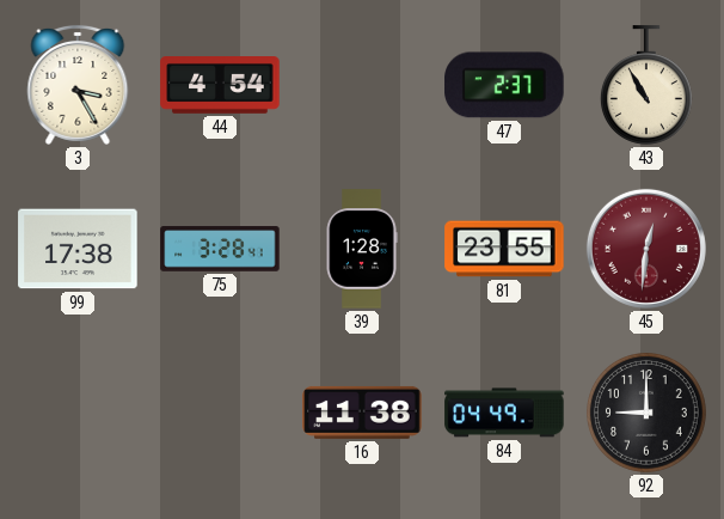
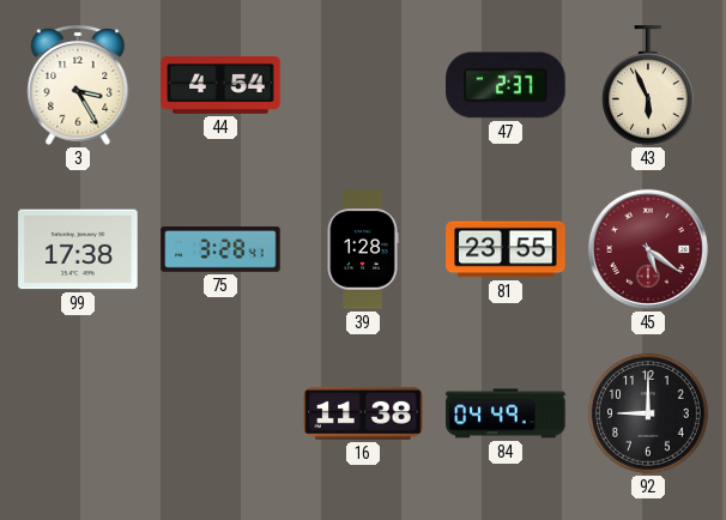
43: 10:55 -> 5:56 (648, 85)
45: 12:31 -> 5:21 (648, 249)
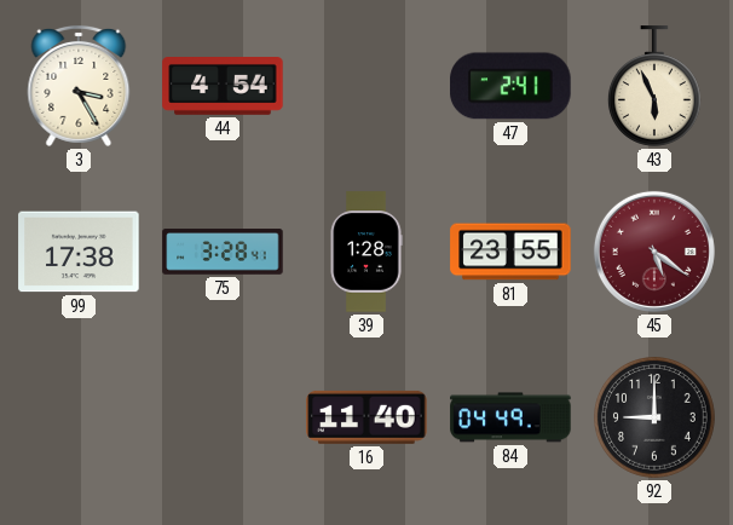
47: 2:37 -> 2:41 (510, 86)
16: 11:38 -> 11:40 (366, 417)
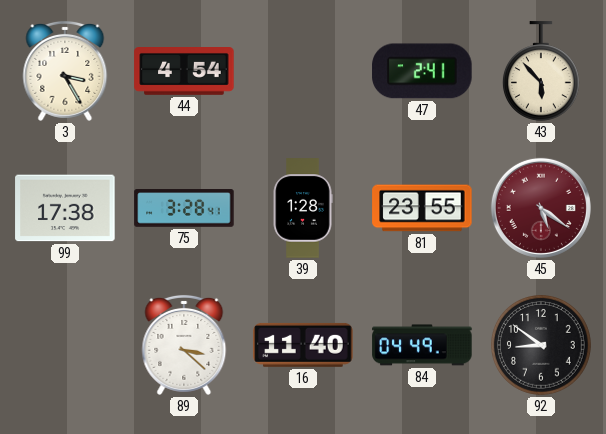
43: 5:56 -> 5:53 (541, 71)
89: none -> 3:22 (184, 345)
92: 9:00 -> 8:51 (542, 346)
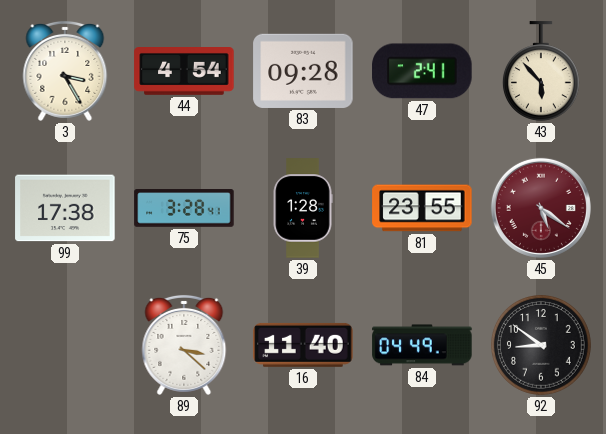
83: none -> 09:28 (303, 71)
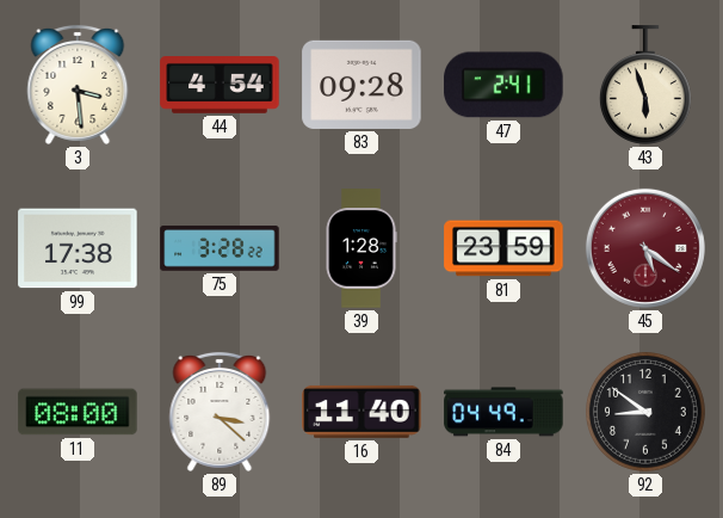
3: 3:25 -> 3:29 (78, 85)
43: 5:53 -> 5:57 (645, 85)
75: 3:28:41 -> 3:28:22 (220, 248)
81: 23:55 -> 23:59 (503, 248)
11: none -> 08:00 (78, 412)
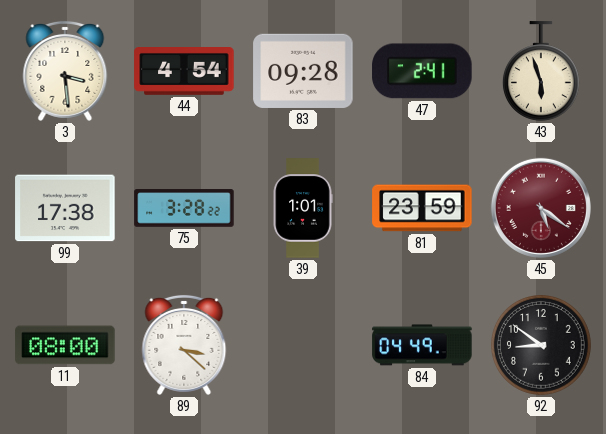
39: 1:28 -> 1:01 (303, 208)
16: 11:40 -> none (361, 412)
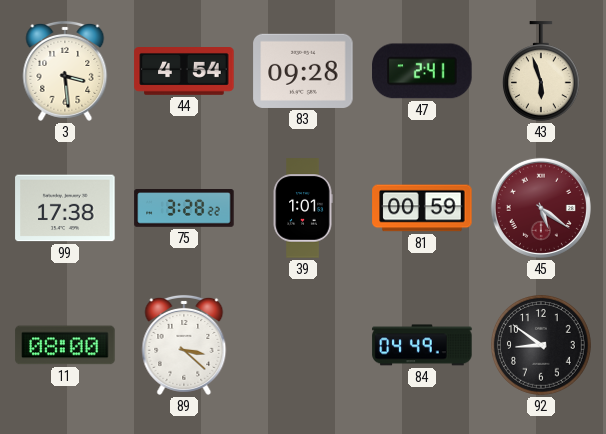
81: 23:59 -> 00:59 (422, 208)
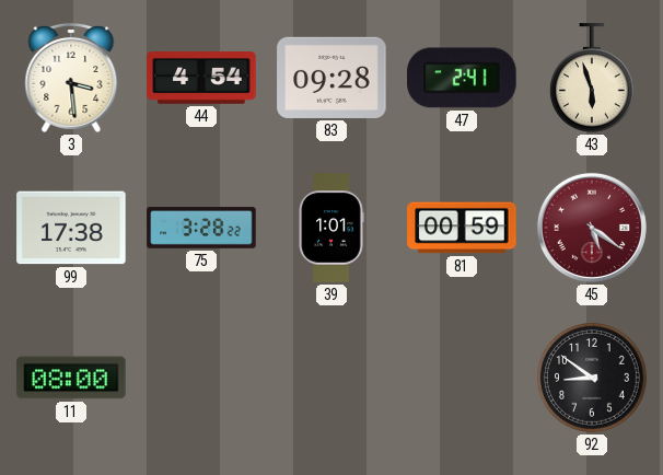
89: 3:22 -> none (184, 345)
84: 04:49 -> none (422, 345)
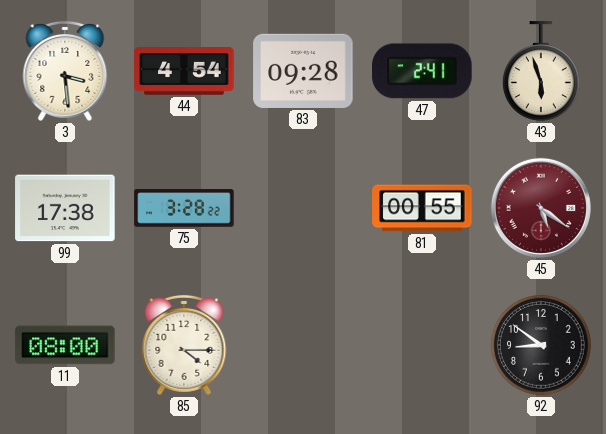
39: 1:01 -> none (331, 228)
81: 00:59 -> 00:55 (422, 208)
85: none -> 4:15 (184, 345)
